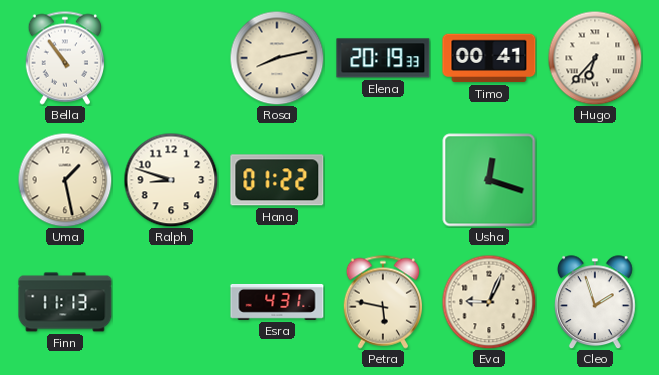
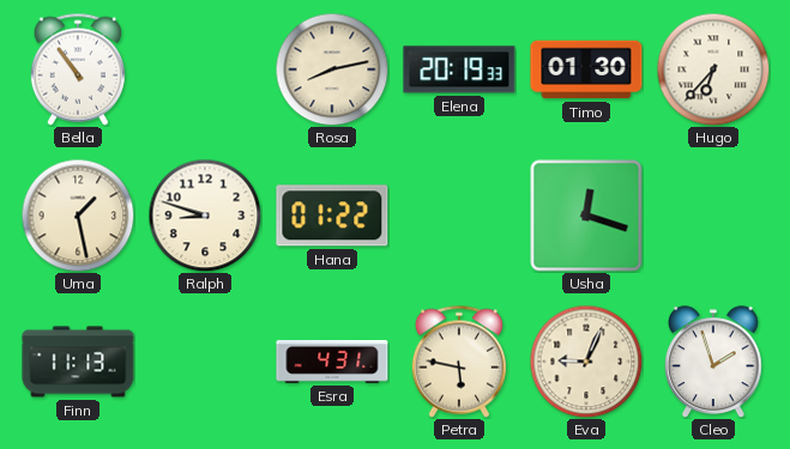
Timo: 00:41 -> 01:30 (586, 69)
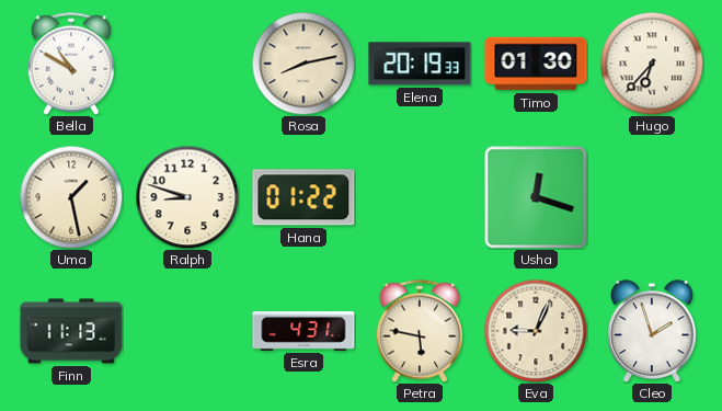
Bella: 10:54 -> 10:50 (70, 64)
